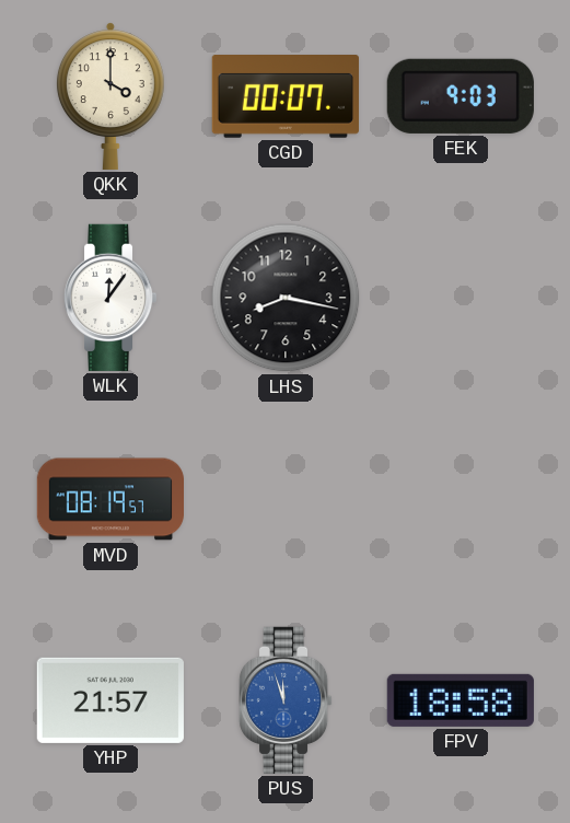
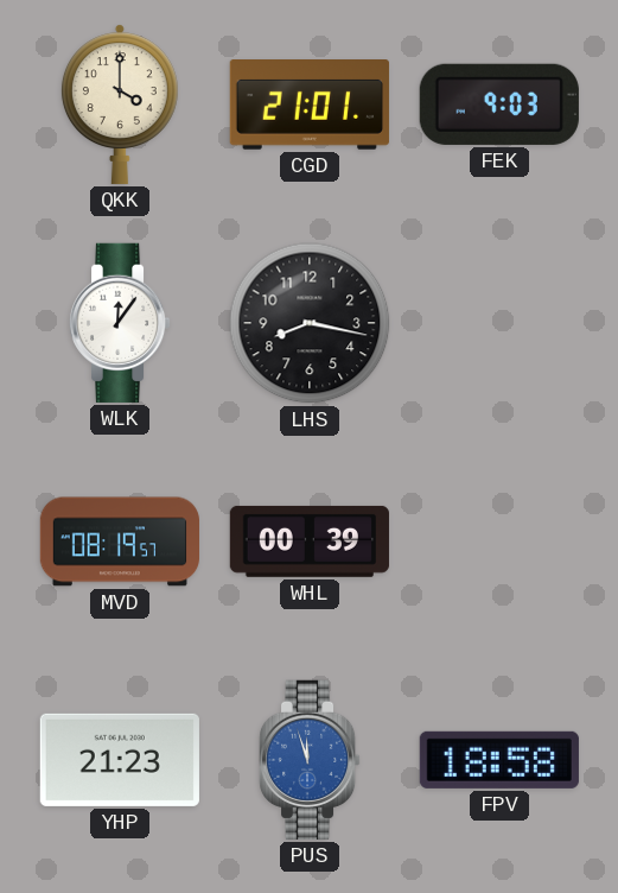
CGD: 00:07 -> 21:01 (310, 106)
WHL: none -> 00:39 (310, 541)
YHP: 21:57 -> 21:23 (120, 760)
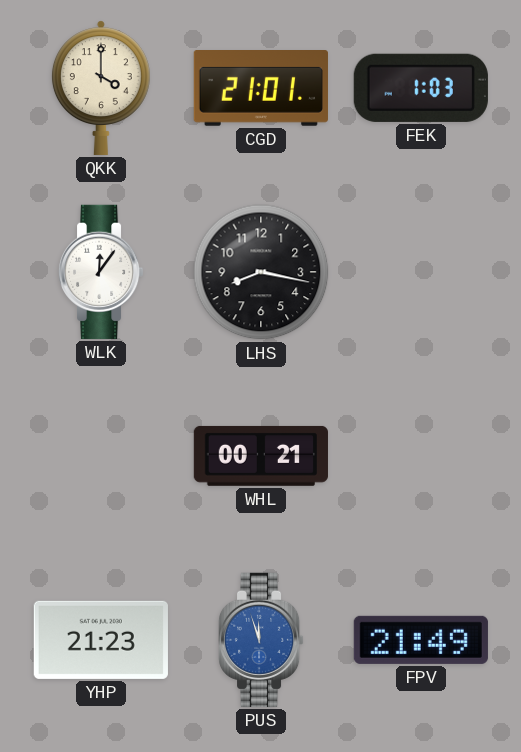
FEK: 9:03 -> 1:03 (421, 88)
MVD: 08:19 -> none (119, 541)
WHL: 00:39 -> 00:21 (261, 456)
FPV: 18:58 -> 21:49 (421, 640)
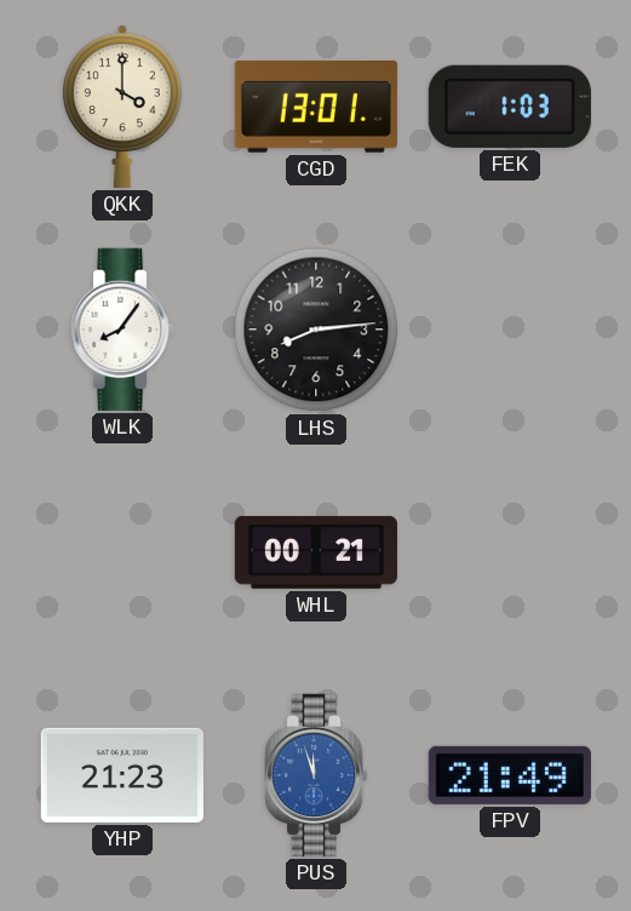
CGD: 21:01 -> 13:01 (316, 108)
WLK: 12:06 -> 8:06 (122, 330)
LHS: 8:17 -> 8:14 (316, 330)
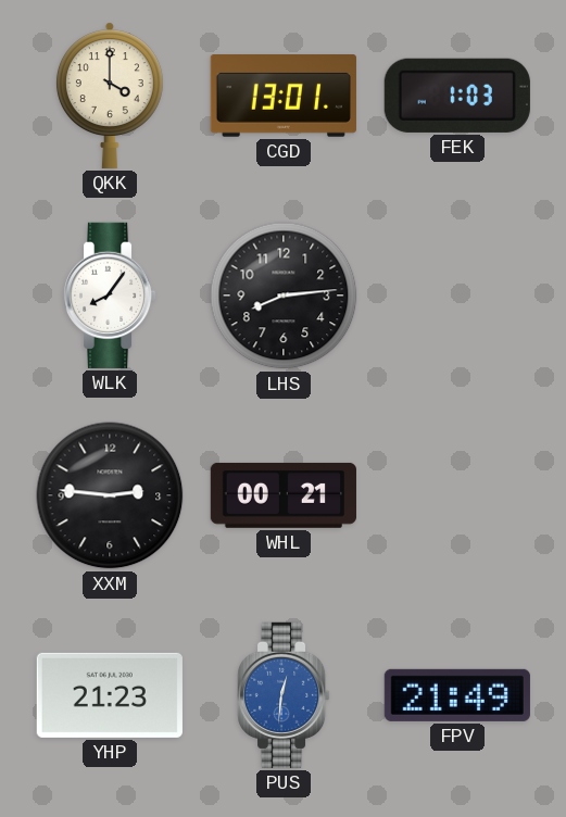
XXM: none -> 2:46 (110, 495)
PUS: 11:57 -> 12:31 (284, 695)
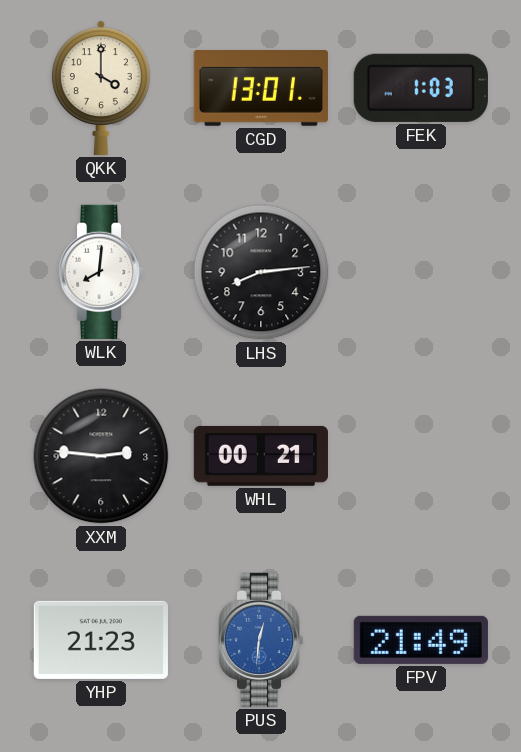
WLK: 8:06 -> 8:01 (101, 272)
